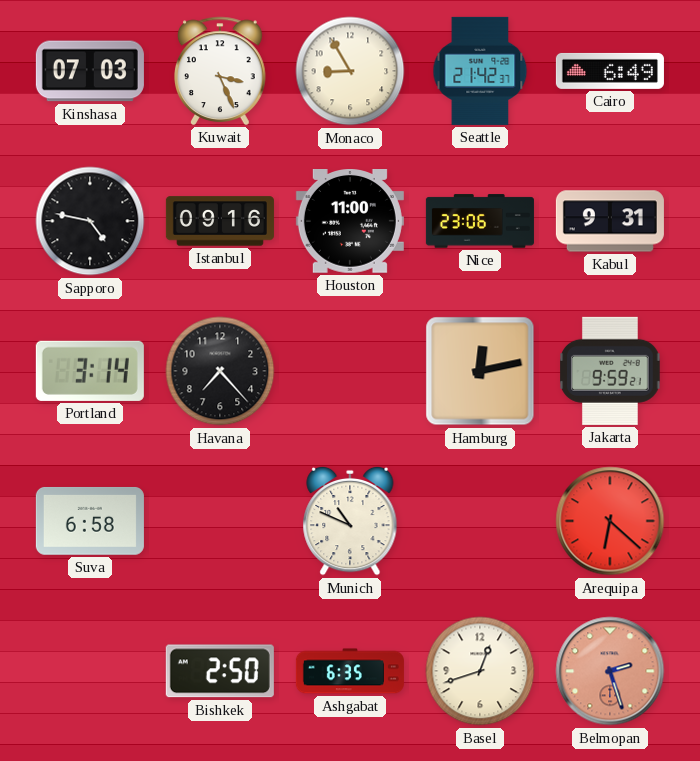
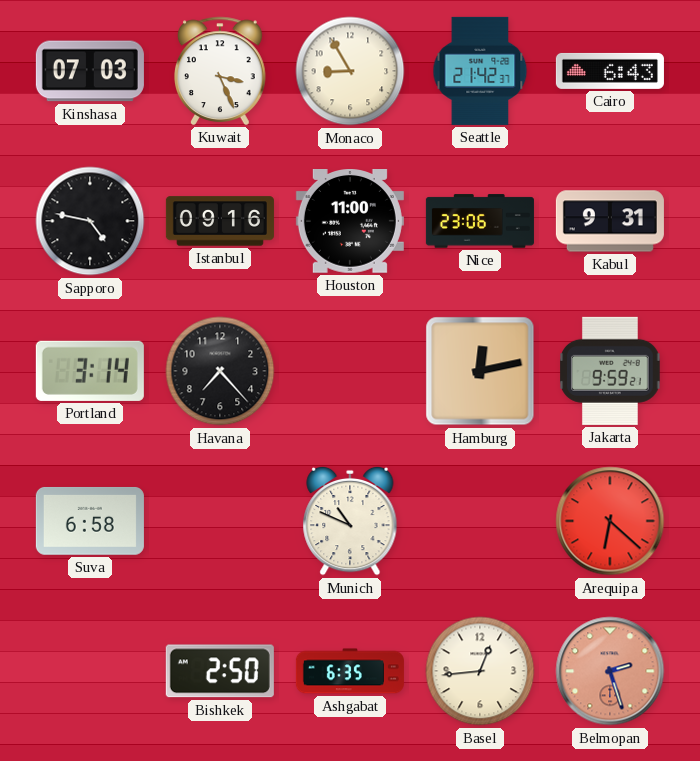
Cairo: 6:49 -> 6:43 (610, 71)
Basel: 12:42 -> 12:44 (480, 671)
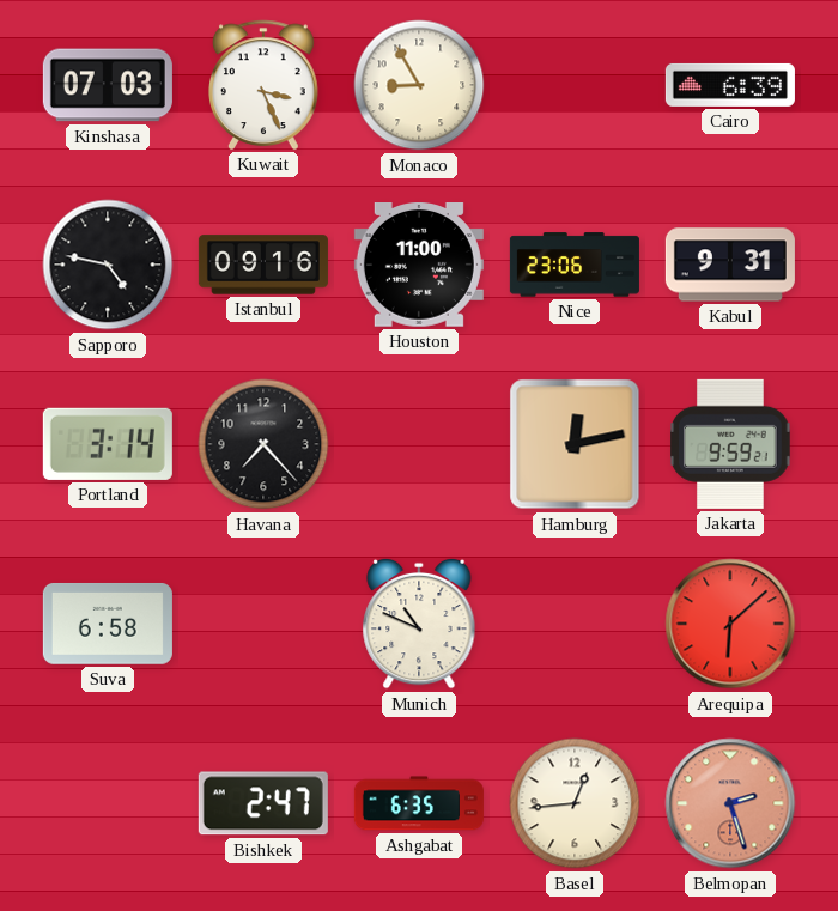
Seattle: 21:42 -> none (480, 71)
Cairo: 6:43 -> 6:39 (730, 85)
Arequipa: 6:22 -> 6:08 (730, 624)
Bishkek: 2:50 -> 2:47 (263, 803)
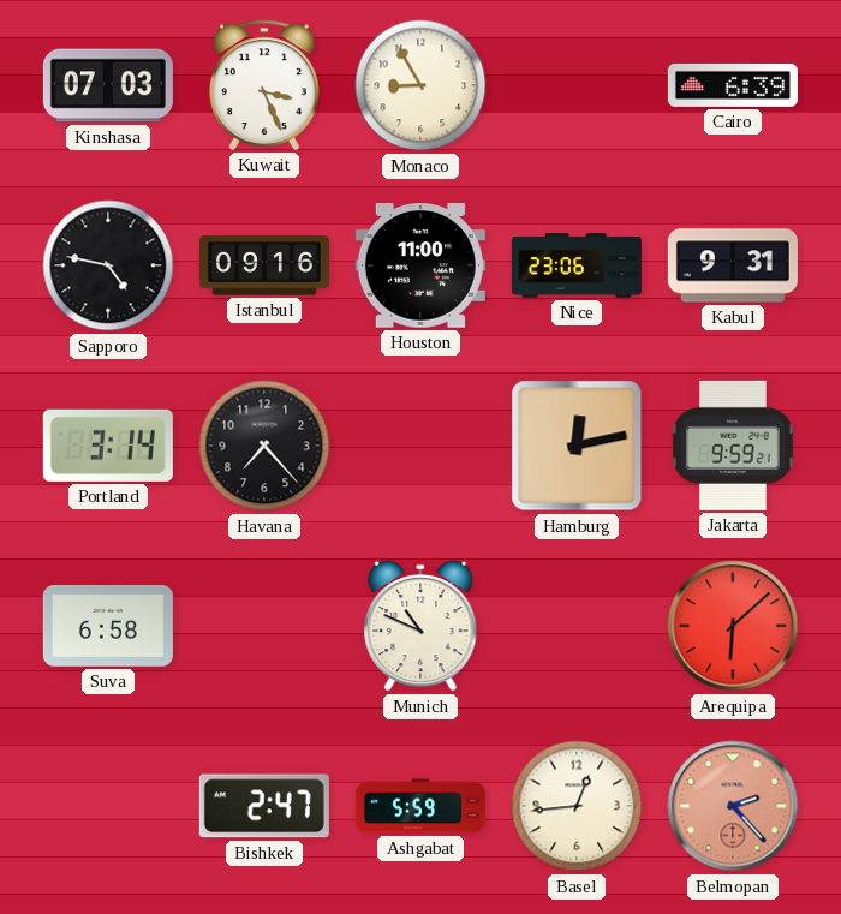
Ashgabat: 6:35 -> 5:59 (421, 806)
Belmopan: 2:27 -> 2:23 (733, 806)
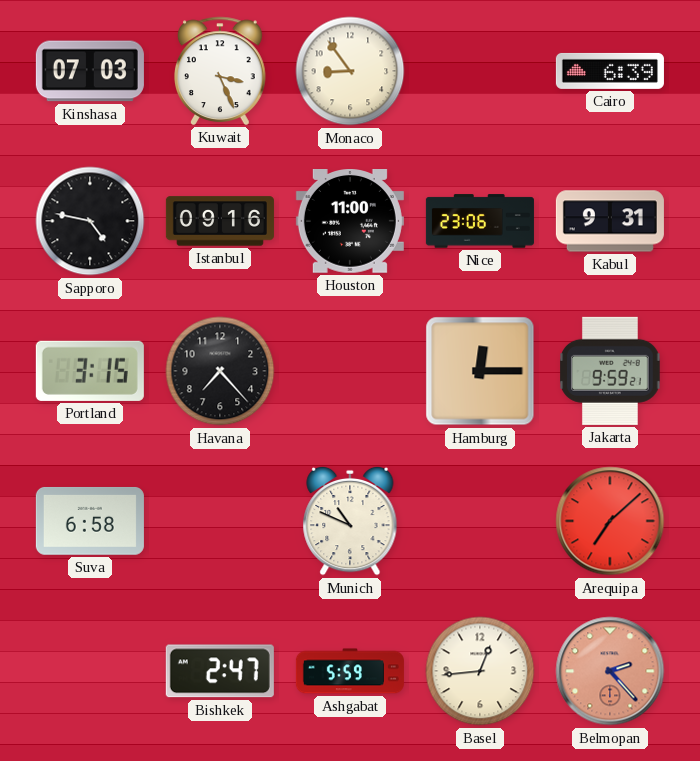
Monaco: 8:55 -> 8:54 (350, 71)
Portland: 3:14 -> 3:15 (90, 371)
Hamburg: 12:13 -> 12:15 (480, 371)
Arequipa: 6:08 -> 7:08 (610, 521)
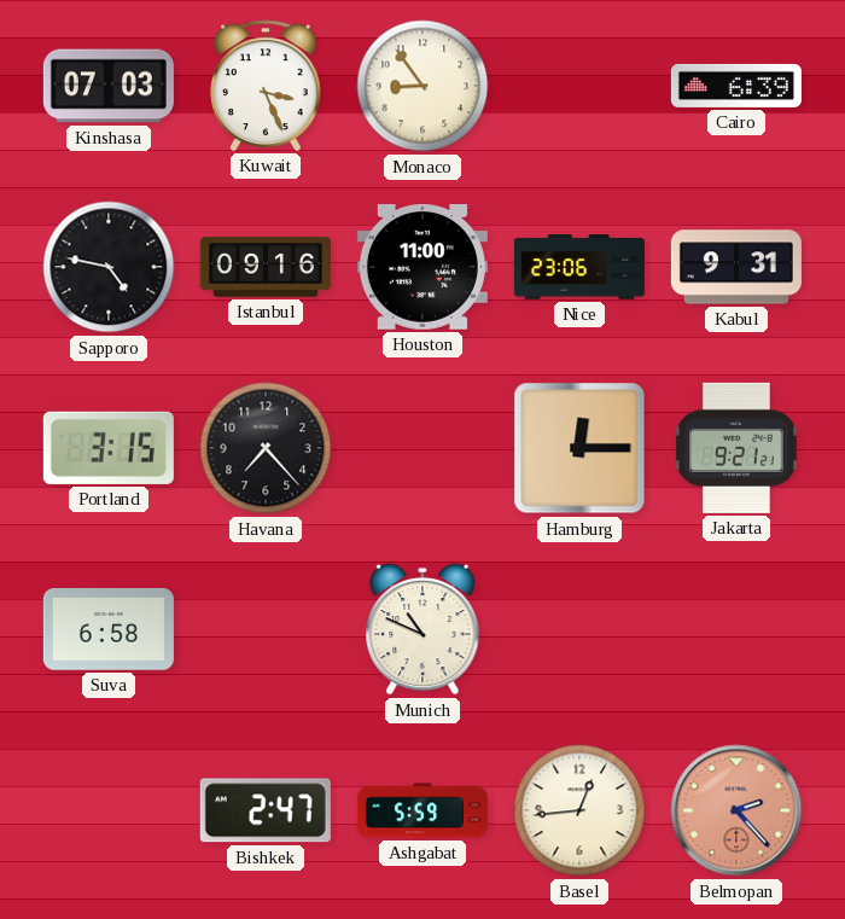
Jakarta: 9:59 -> 9:21 (736, 448)
Arequipa: 7:08 -> none (610, 521)
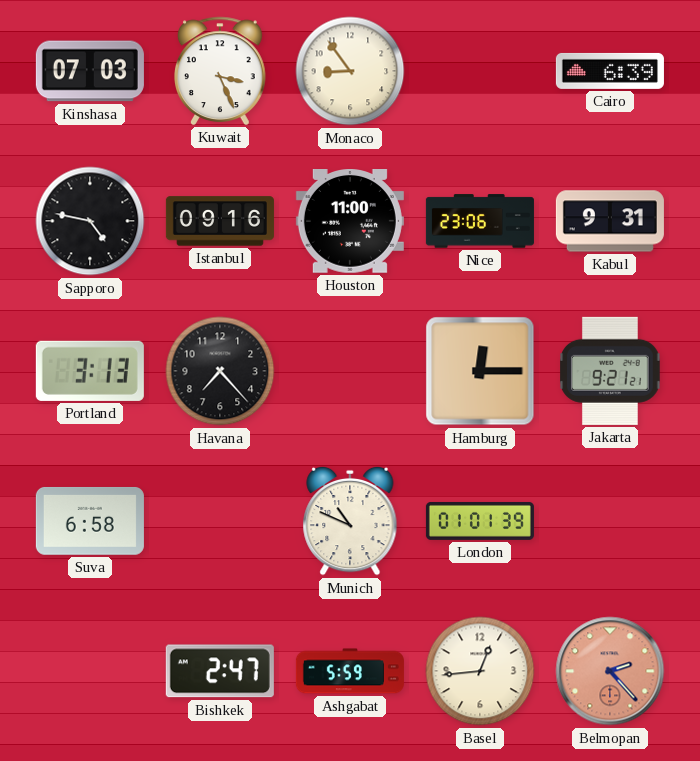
Portland: 3:15 -> 3:13 (90, 371)
London: none -> 01:01 (480, 521)
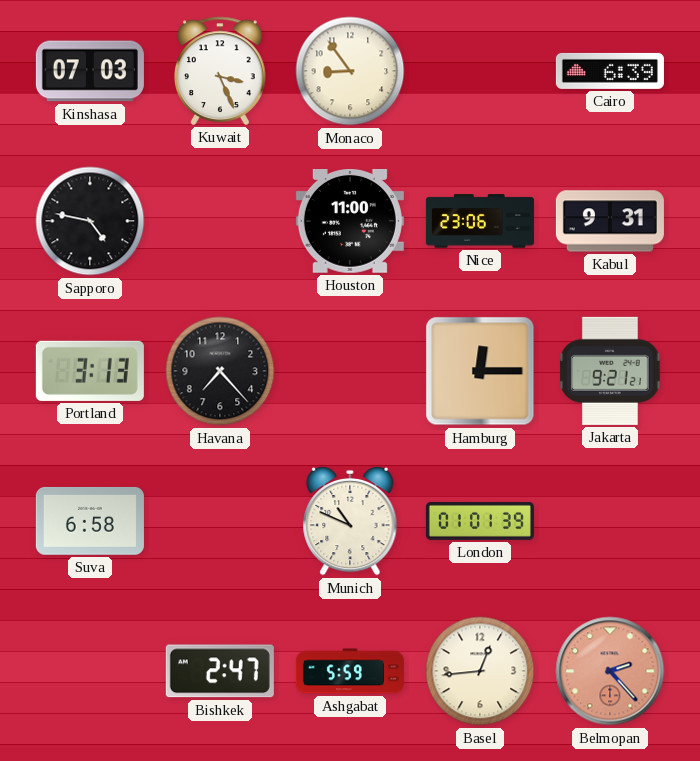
Istanbul: 09:16 -> none (220, 221)
